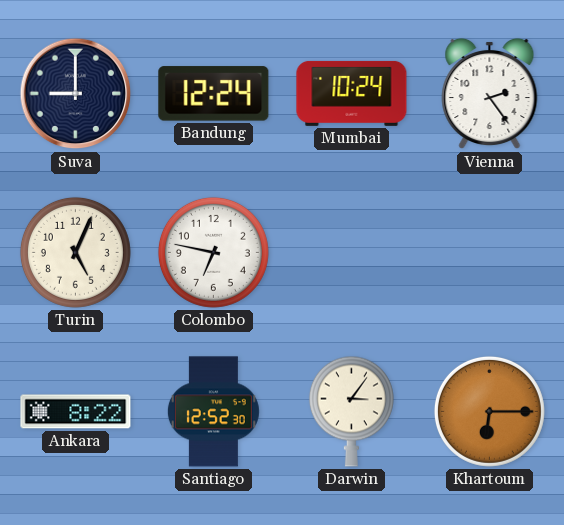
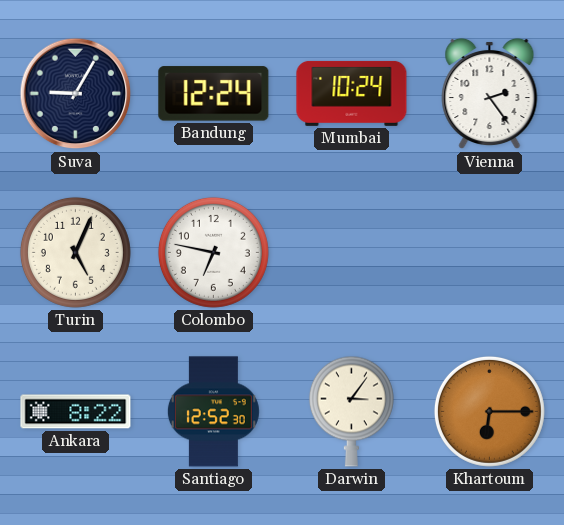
Suva: 9:00 -> 9:05 (76, 94)
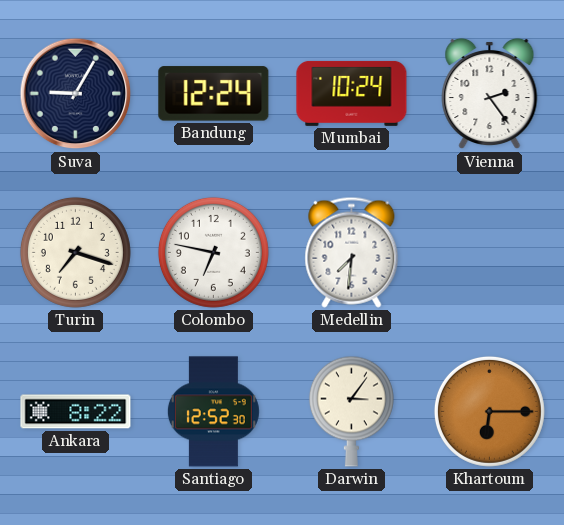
Turin: 5:04 -> 7:18 (75, 252)
Medellin: none -> 7:31 (352, 252)
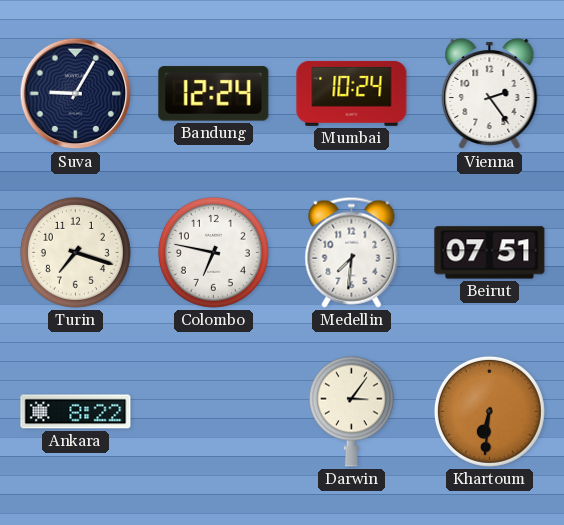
Beirut: none -> 07:51 (490, 253)
Santiago: 12:52 -> none (213, 412)
Khartoum: 6:15 -> 6:31 (489, 411)
